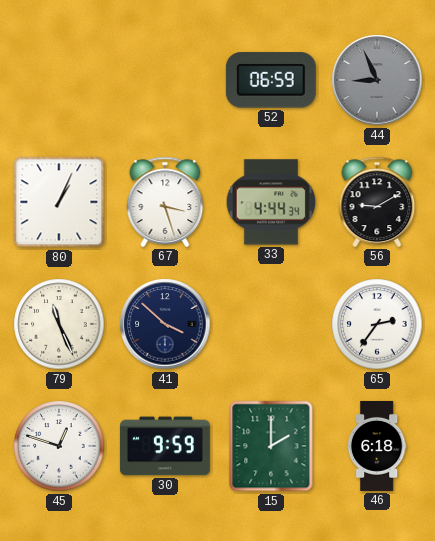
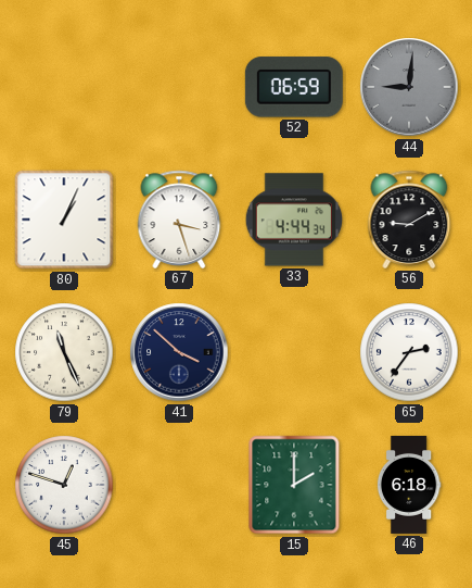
44: 8:56 -> 9:01 (409, 87)
30: 9:59 -> none (165, 446)
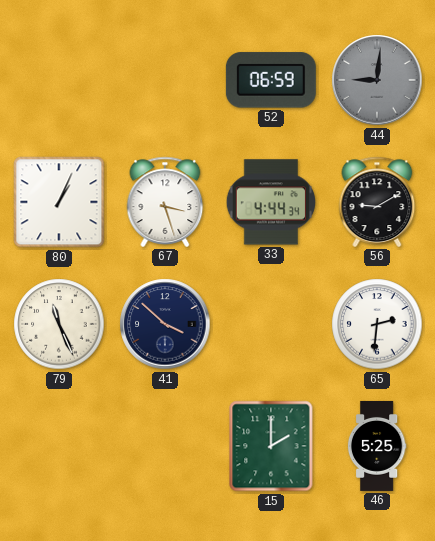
65: 2:36 -> 2:31 (377, 324)
45: 12:48 -> none (64, 485)
46: 6:18 -> 5:25 (377, 446)
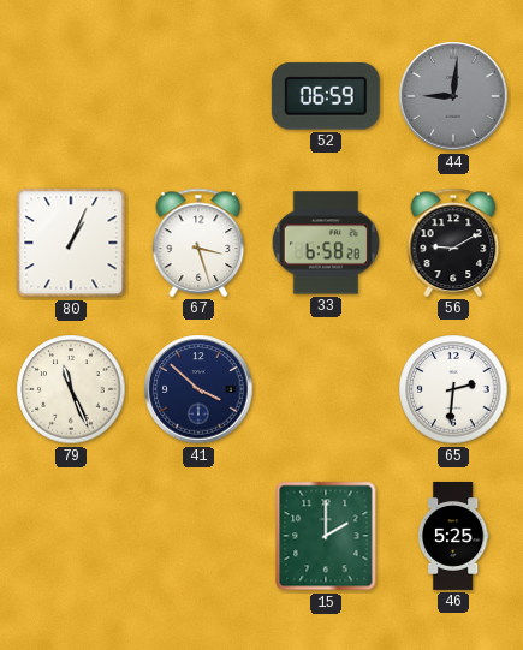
33: 4:44 -> 6:58 (325, 243)
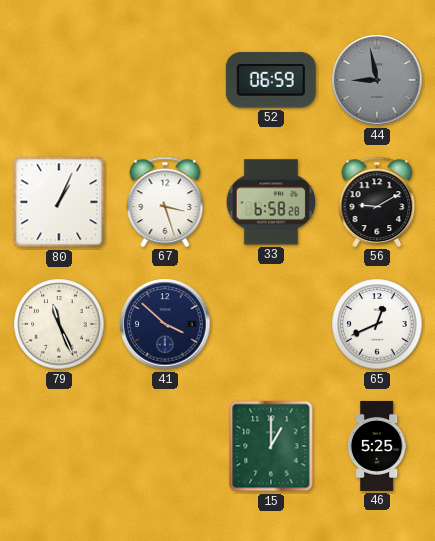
44: 9:01 -> 8:58 (377, 80)
65: 2:31 -> 12:41 (377, 324)
15: 2:00 -> 1:00 (271, 446)
